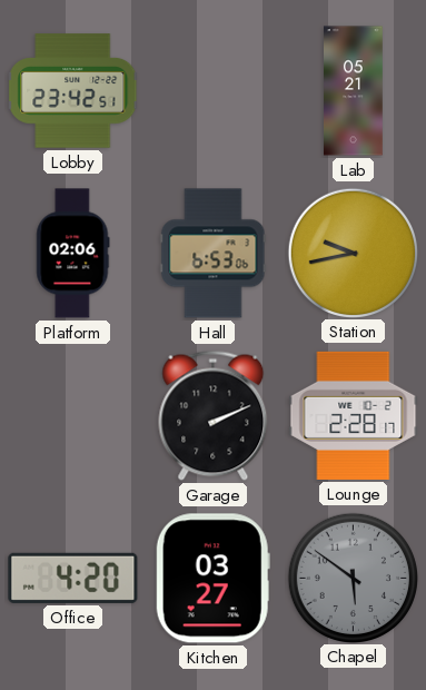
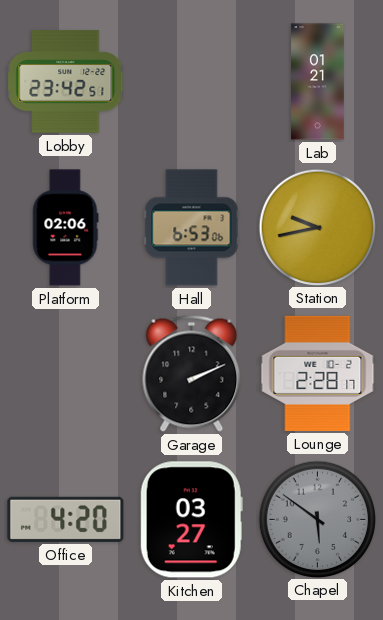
Lab: 05:21 -> 01:21 (318, 82)
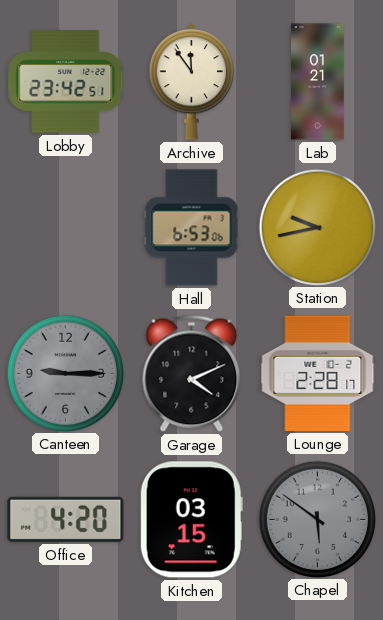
Archive: none -> 11:54 (192, 82)
Platform: 02:06 -> none (66, 228)
Canteen: none -> 9:15 (65, 373)
Garage: 2:11 -> 4:11 (192, 373)
Kitchen: 03:27 -> 03:15 (191, 520)
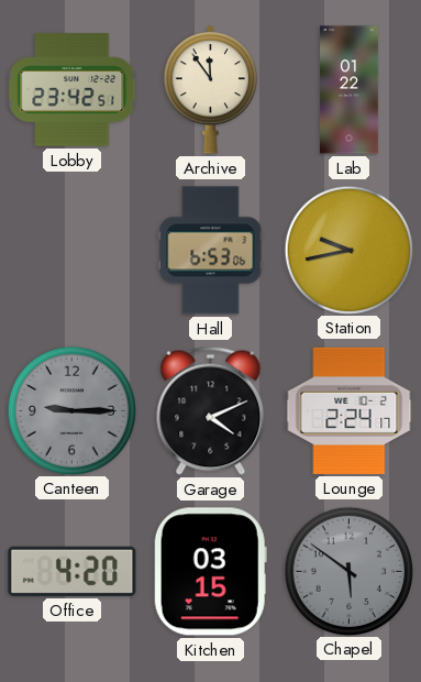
Lab: 01:21 -> 01:22 (350, 90)
Lounge: 2:28 -> 2:24 (350, 410)
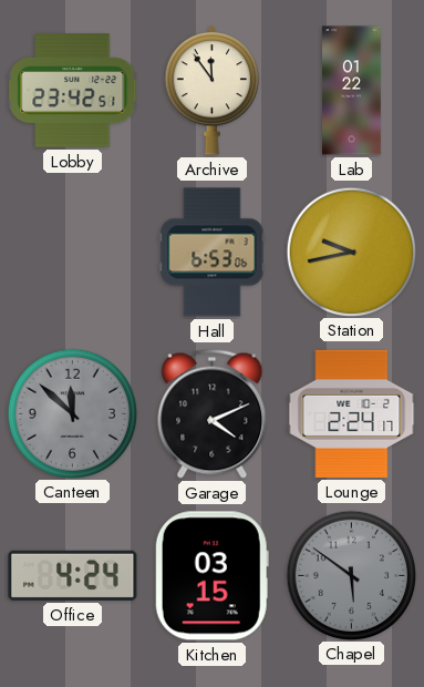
Canteen: 9:15 -> 11:52 (72, 413)
Office: 4:20 -> 4:24 (73, 575)
